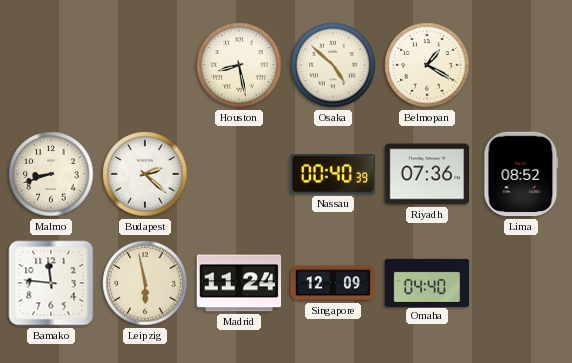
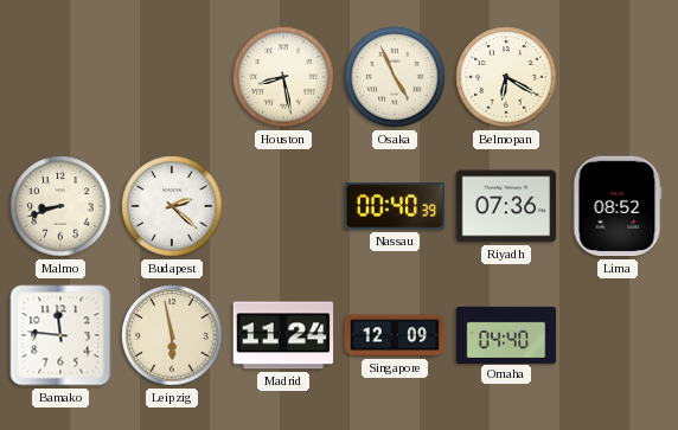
Osaka: 4:52 -> 4:56 (395, 77)
Belmopan: 1:20 -> 6:20 (506, 77)
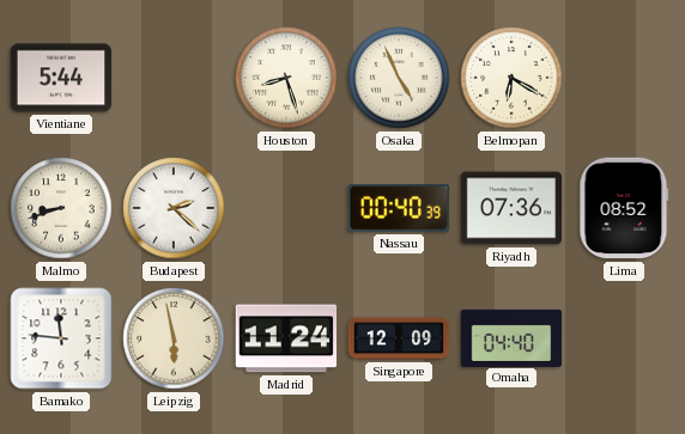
Vientiane: none -> 5:44 (61, 78)
Houston: 8:28 -> 8:27 (286, 78)
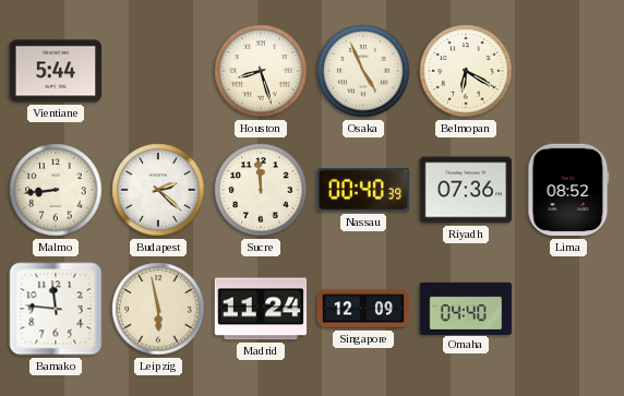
Malmo: 8:42 -> 8:44 (56, 190)
Sucre: none -> 11:59 (261, 190)
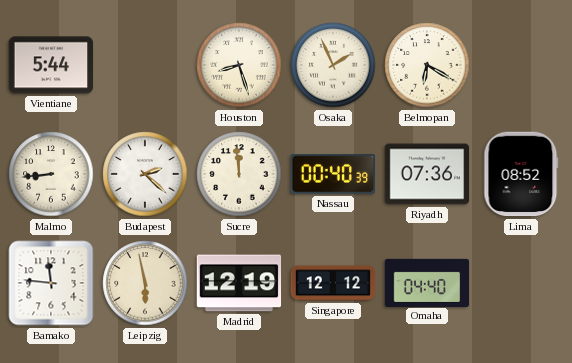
Osaka: 4:56 -> 1:56 (333, 65)
Madrid: 11:24 -> 12:19 (239, 283)
Singapore: 12:09 -> 12:12 (333, 283)
